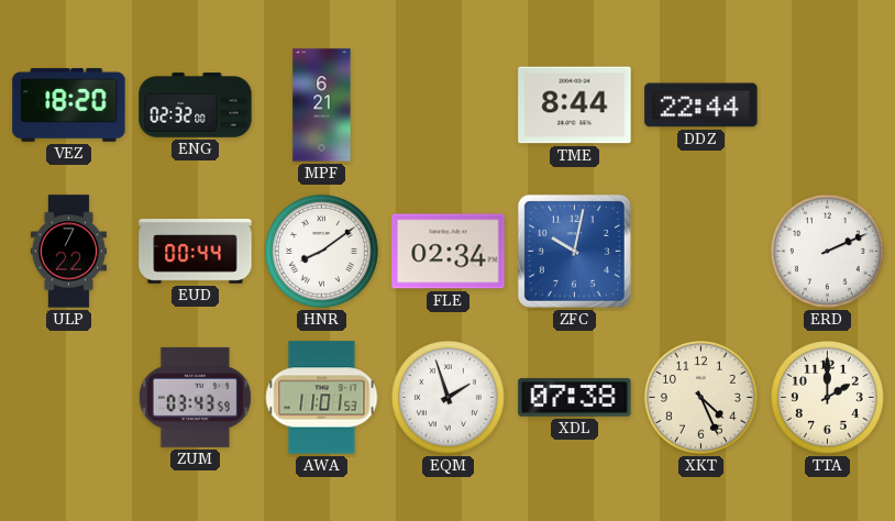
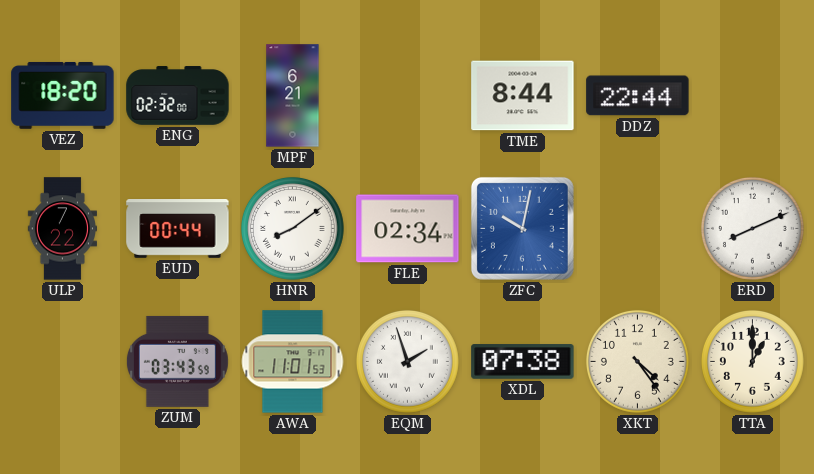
ERD: 2:11 -> 8:11 (752, 228)
XKT: 4:26 -> 4:24 (637, 361)
TTA: 2:00 -> 1:00 (752, 361)
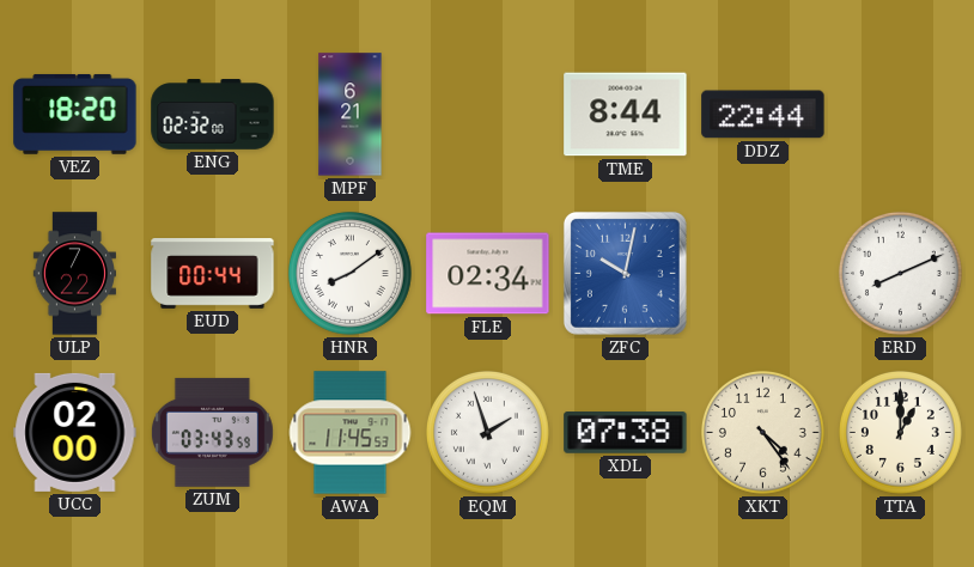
UCC: none -> 02:00 (75, 432)
AWA: 11:01 -> 11:45 (351, 433)
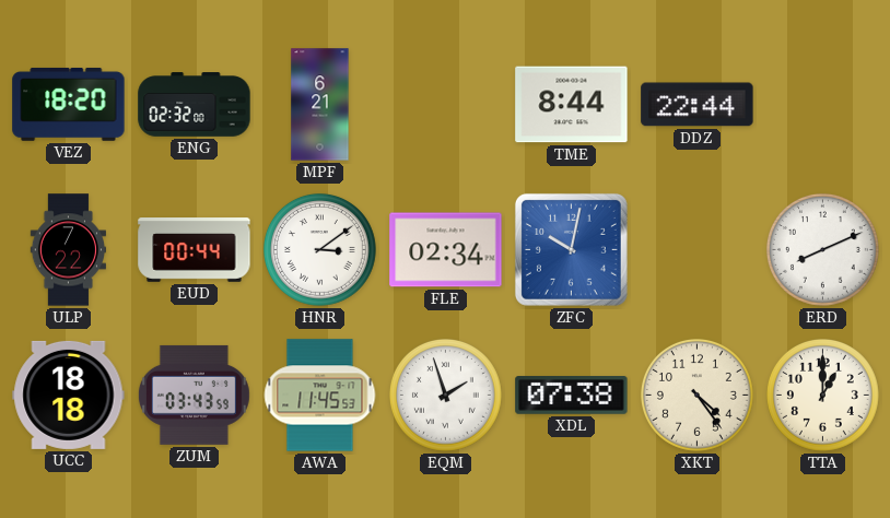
HNR: 8:09 -> 3:09 (319, 249)
UCC: 02:00 -> 18:18 (69, 395)
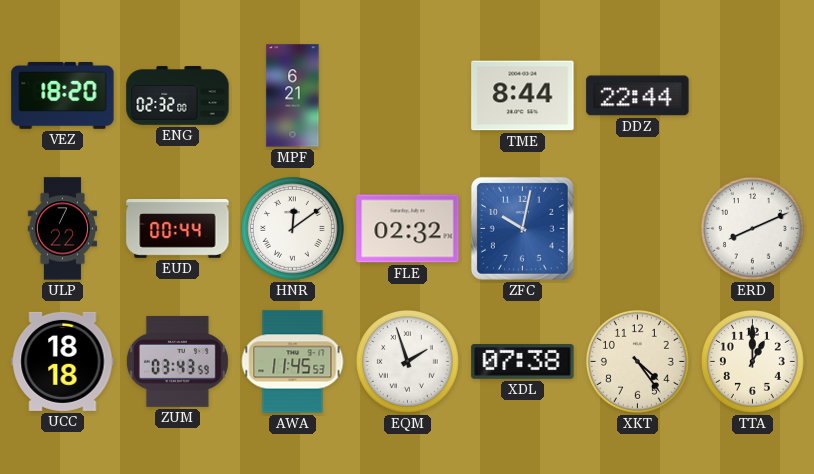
HNR: 3:09 -> 12:09 (292, 228)
FLE: 02:34 -> 02:32 (408, 229)
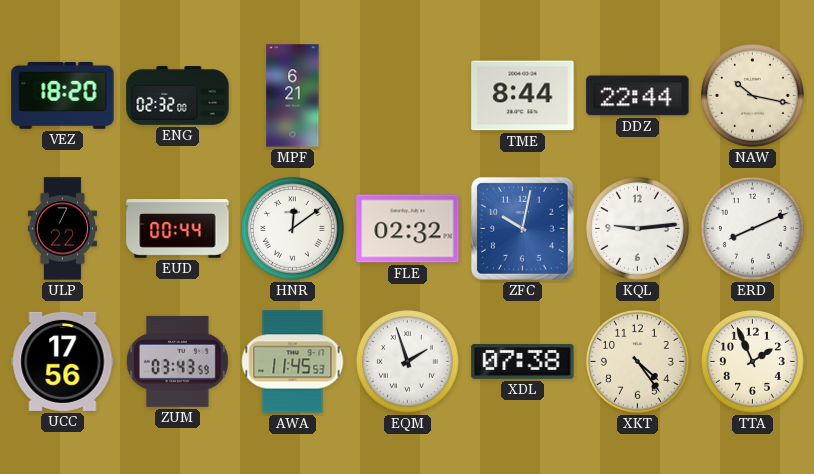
NAW: none -> 10:17 (752, 95)
KQL: none -> 9:14 (637, 228)
UCC: 18:18 -> 17:56 (63, 361)
TTA: 1:00 -> 1:56 (752, 361)
